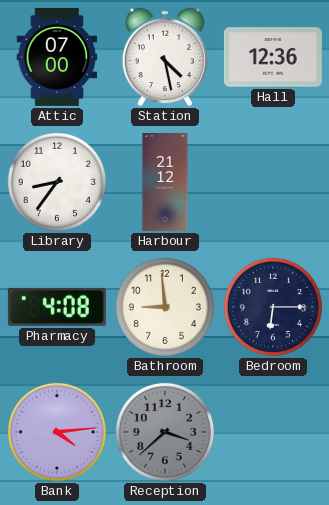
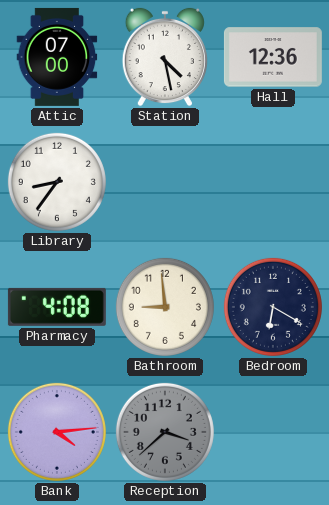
Harbour: 21:12 -> none (165, 182)
Bedroom: 6:15 -> 6:20 (273, 307)
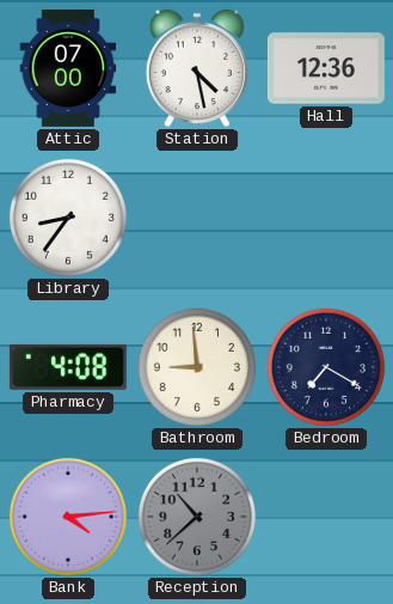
Bedroom: 6:20 -> 7:20 (326, 367)
Reception: 3:38 -> 10:38 (197, 517)
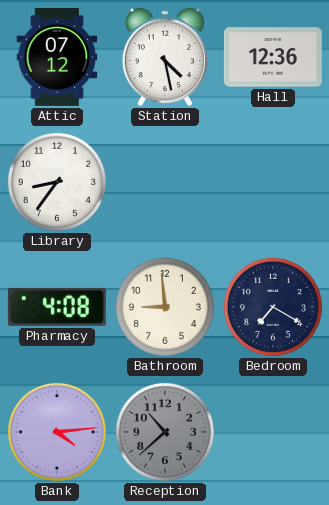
Attic: 07:00 -> 07:12 (57, 57)
